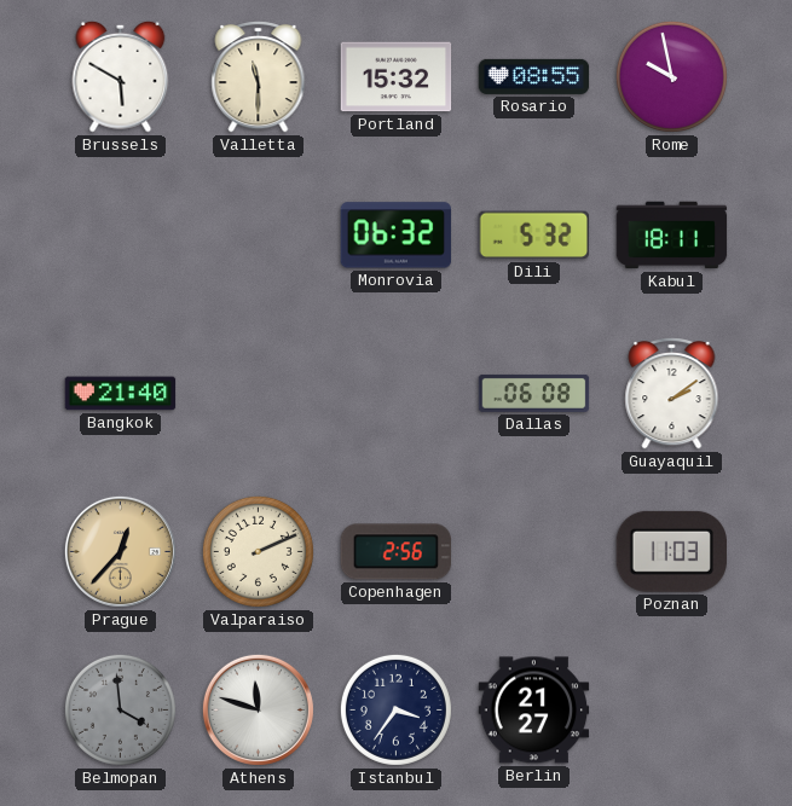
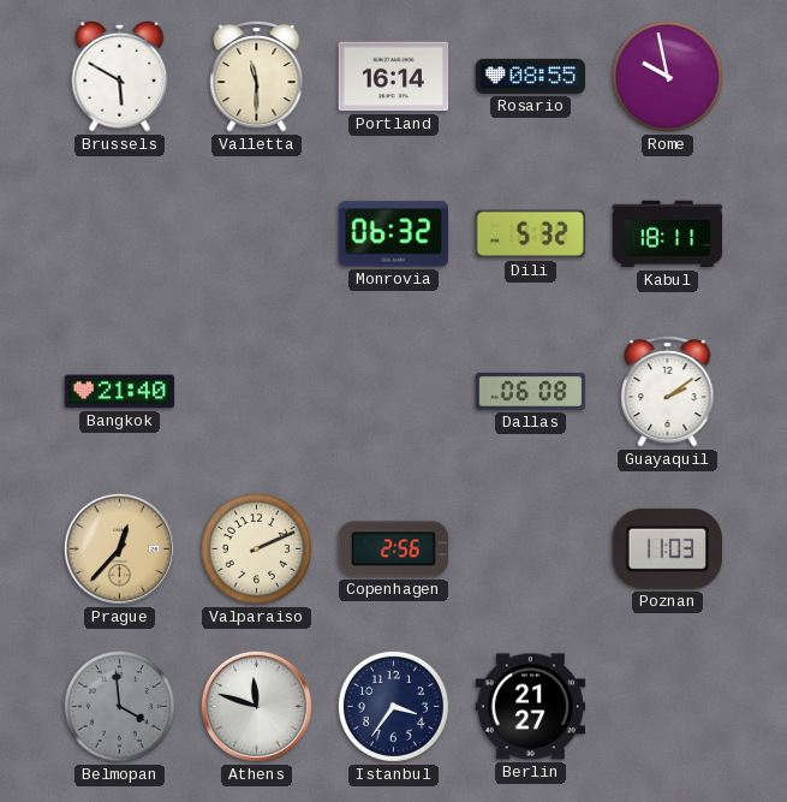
Portland: 15:32 -> 16:14 (394, 77)
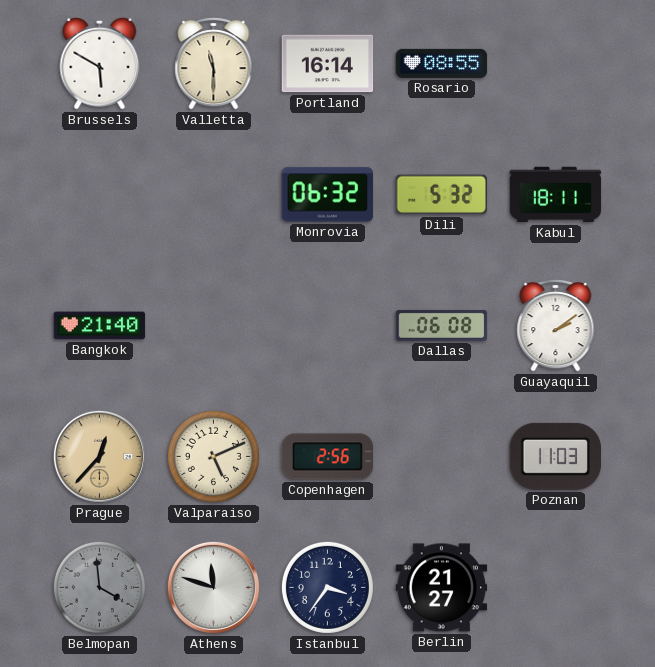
Rome: 9:58 -> none (667, 76)
Valparaiso: 2:11 -> 5:11 (213, 456)
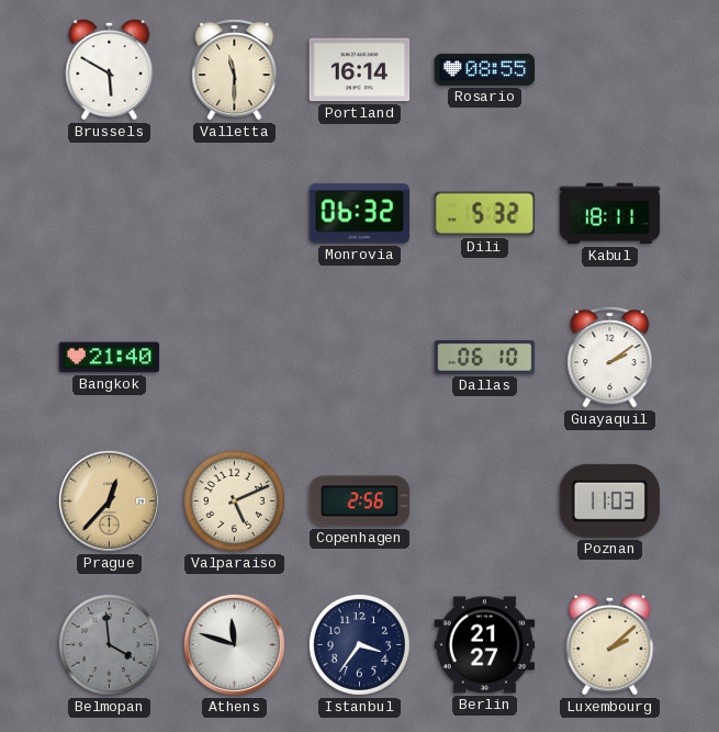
Dallas: 06:08 -> 06:10 (485, 357)
Luxembourg: none -> 2:08 (610, 644)
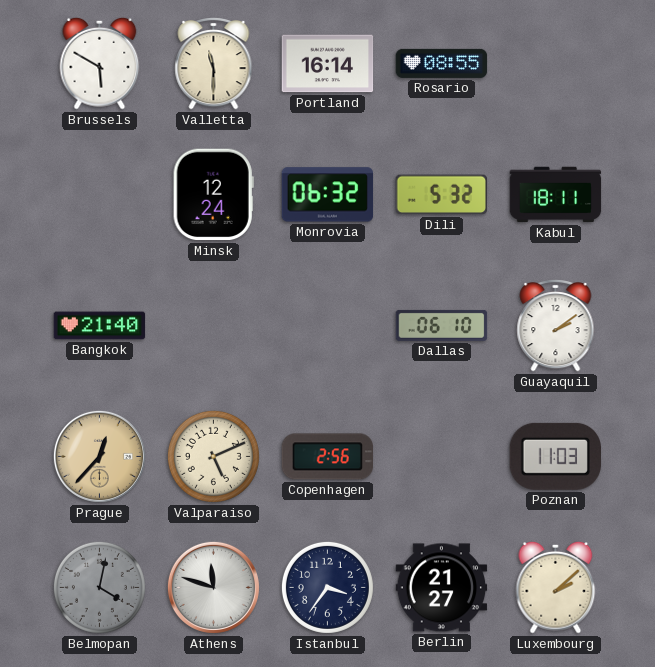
Minsk: none -> 12:24 (213, 195)
Belmopan: 3:59 -> 4:02 (99, 587)
